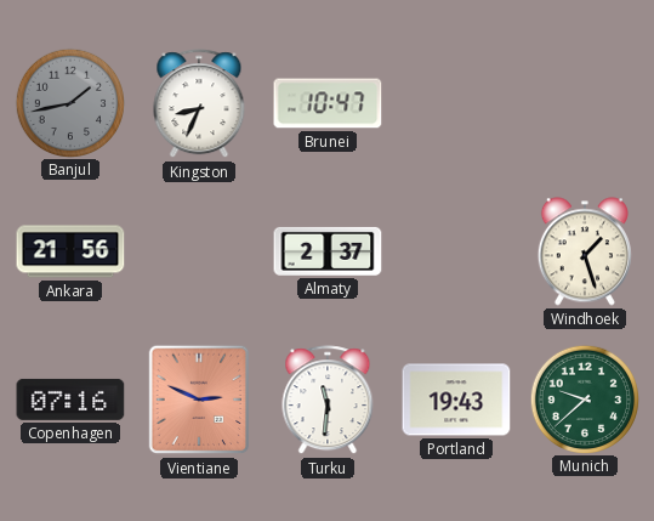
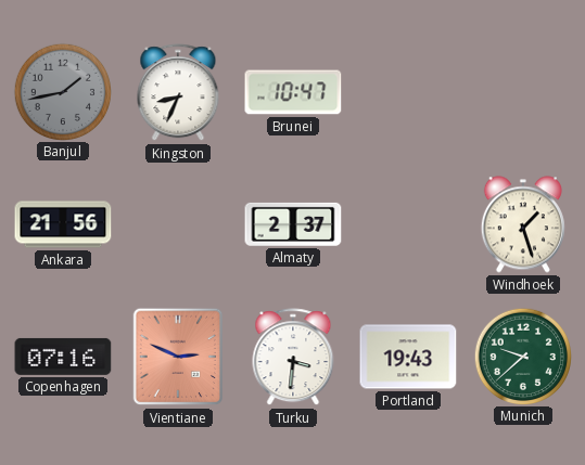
Turku: 11:31 -> 3:31 (293, 358)
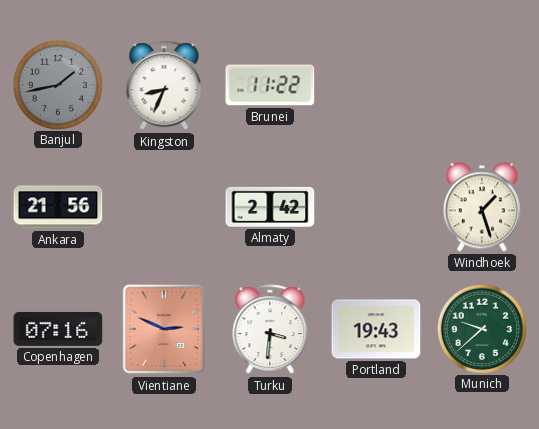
Brunei: 10:47 -> 11:22 (270, 85)
Almaty: 2:37 -> 2:42 (270, 207)
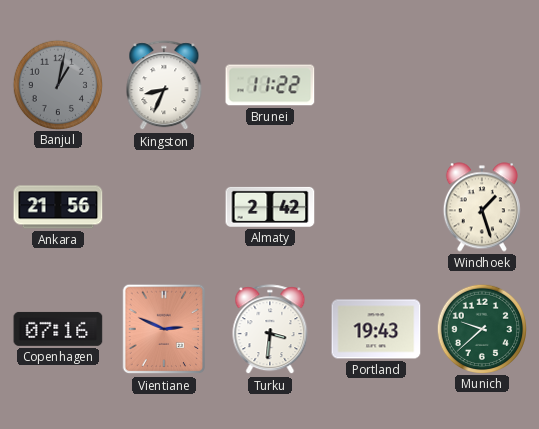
Banjul: 1:43 -> 1:02 (57, 84)
